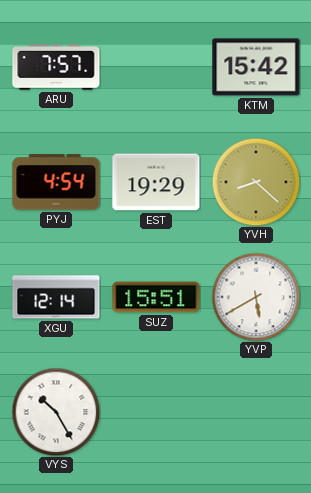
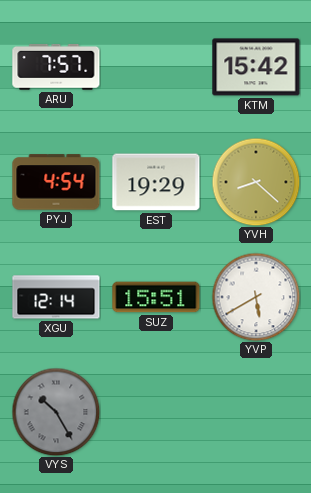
VYS dial: white -> grey (56, 412)
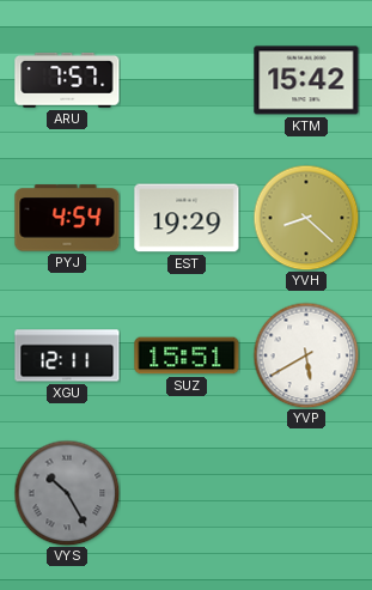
XGU: 12:14 -> 12:11 (67, 355)
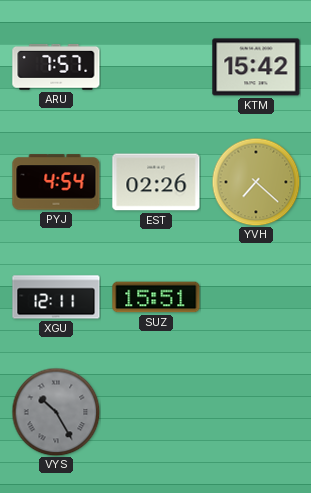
EST: 19:29 -> 02:26 (156, 182)
YVH: 8:22 -> 7:22 (256, 182)
YVP: 5:40 -> none (306, 355)
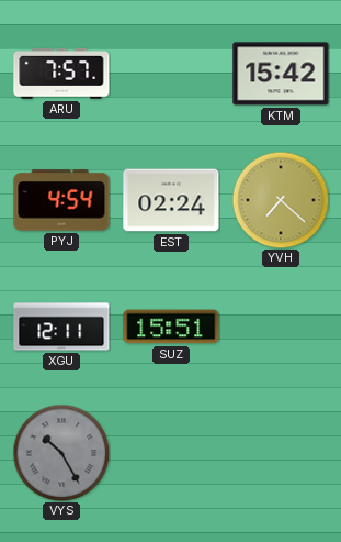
EST: 02:26 -> 02:24 (171, 200)
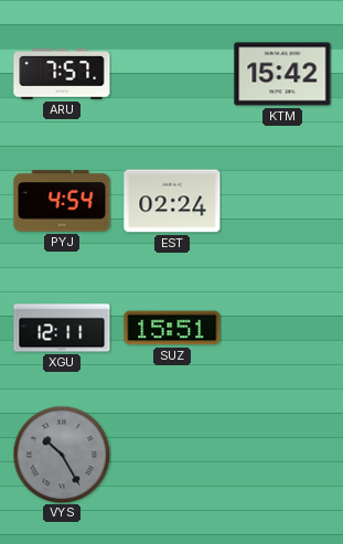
YVH: 7:22 -> none (281, 200)
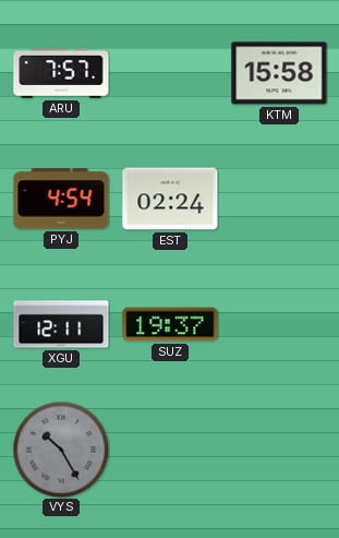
KTM: 15:42 -> 15:58 (279, 73)
SUZ: 15:51 -> 19:37 (170, 324)
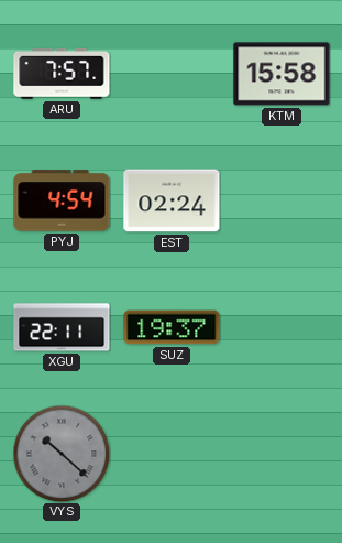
XGU: 12:11 -> 22:11 (62, 327)
VYS: 10:25 -> 10:22 (62, 454)
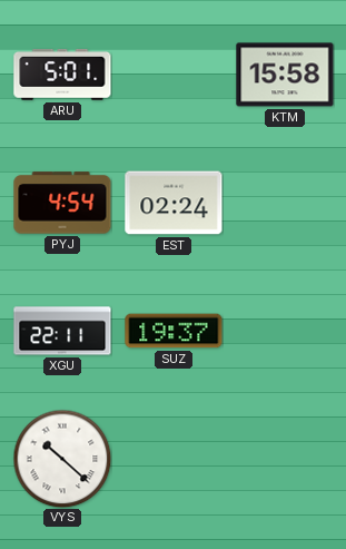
ARU: 7:57 -> 5:01 (62, 75)
VYS dial: grey -> white (62, 459)
